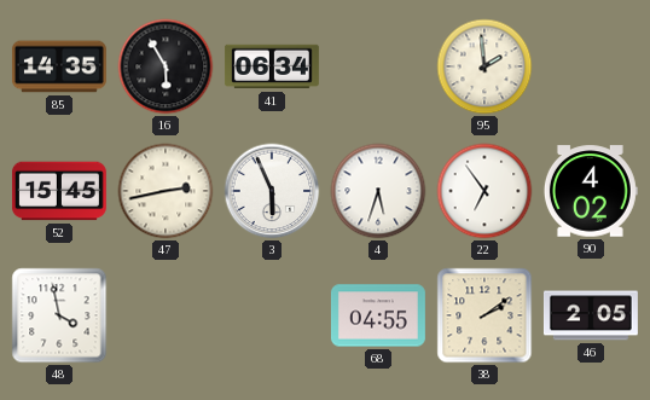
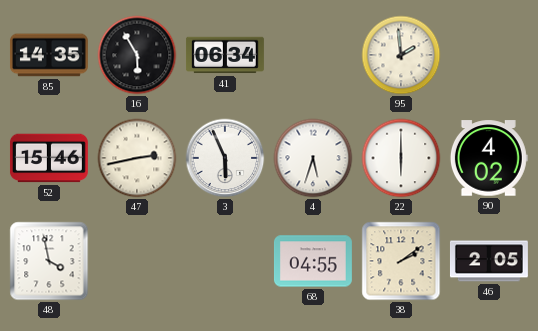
52: 15:45 -> 15:46 (49, 158)
22: 6:54 -> 6:00 (401, 158)
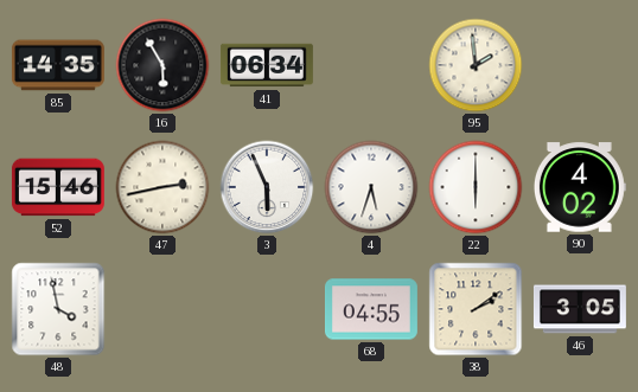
46: 2:05 -> 3:05 (580, 309)
